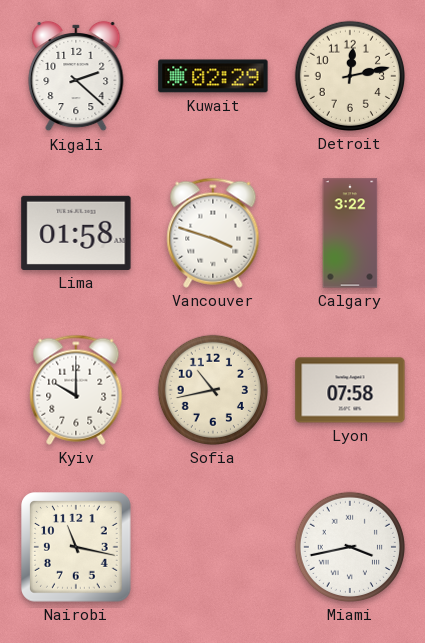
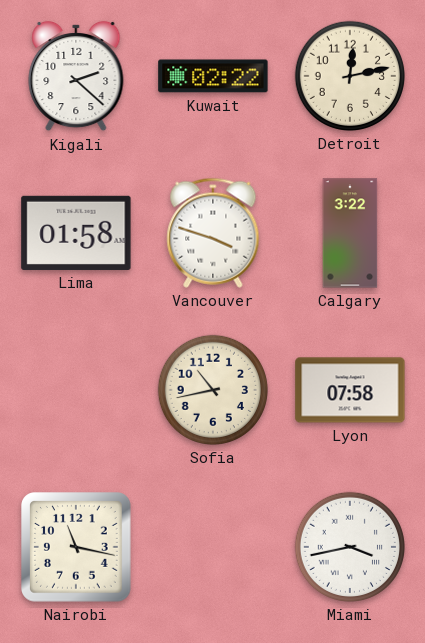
Kuwait: 02:29 -> 02:22 (213, 76)
Kyiv: 10:00 -> none (76, 390)
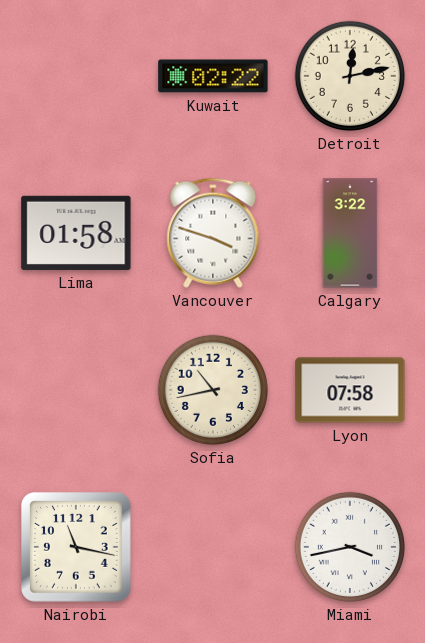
Kigali: 2:22 -> none (76, 76)
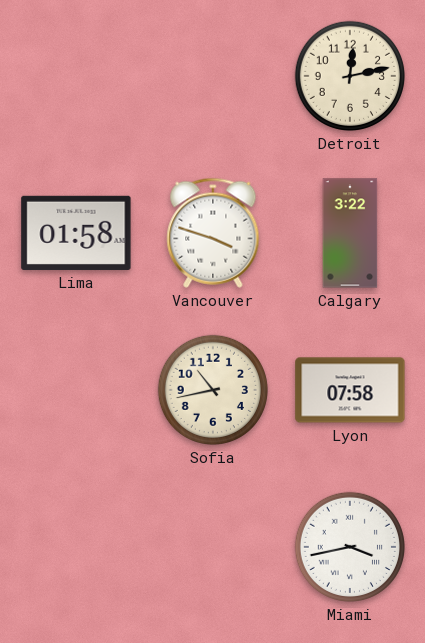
Kuwait: 02:22 -> none (213, 76)
Nairobi: 11:17 -> none (77, 548)
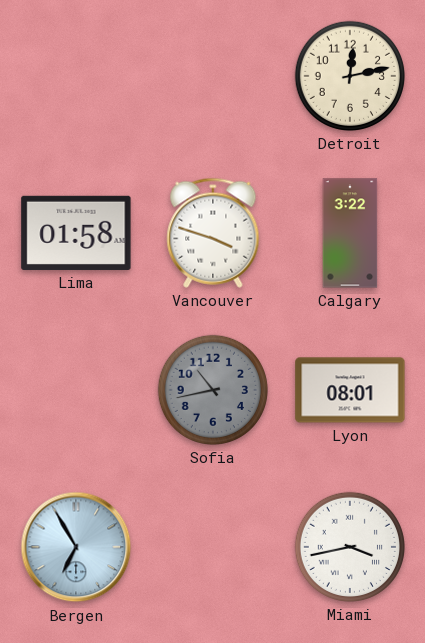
Sofia dial: cream -> grey (213, 390)
Lyon: 07:58 -> 08:01 (350, 390)
Bergen: none -> 6:55 (76, 547)
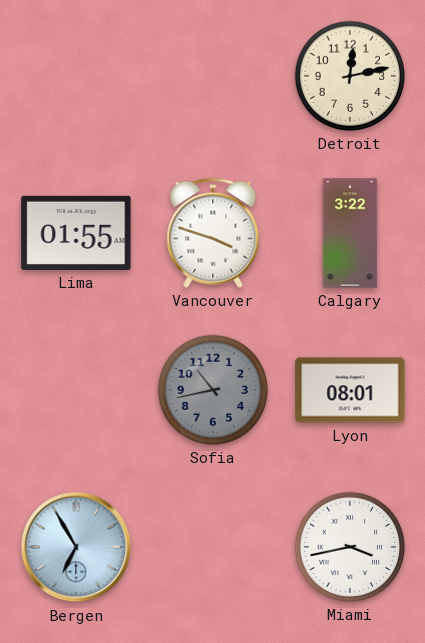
Lima: 01:58 -> 01:55 (76, 233)
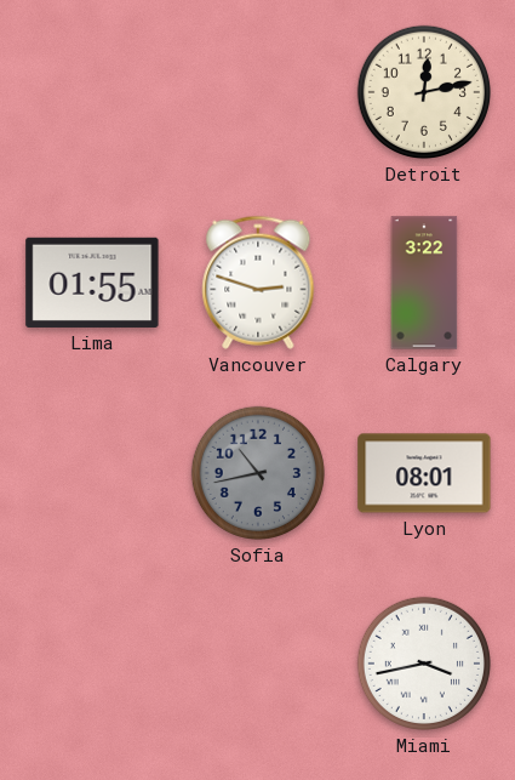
Vancouver: 3:48 -> 2:48 (258, 283)
Bergen: 6:55 -> none (76, 547)
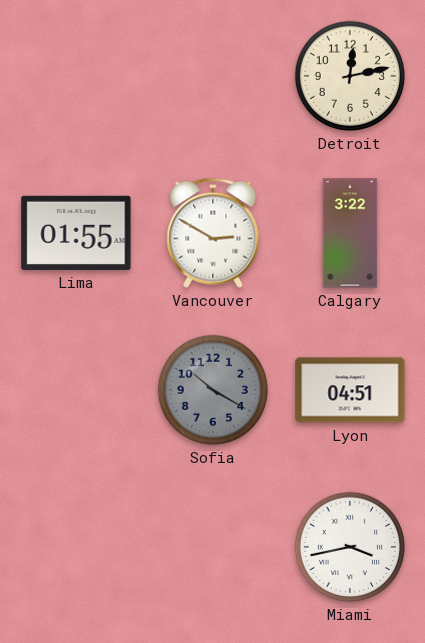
Vancouver: 2:48 -> 2:50 (213, 233)
Sofia: 10:43 -> 10:20 (213, 390)
Lyon: 08:01 -> 04:51 (350, 390)
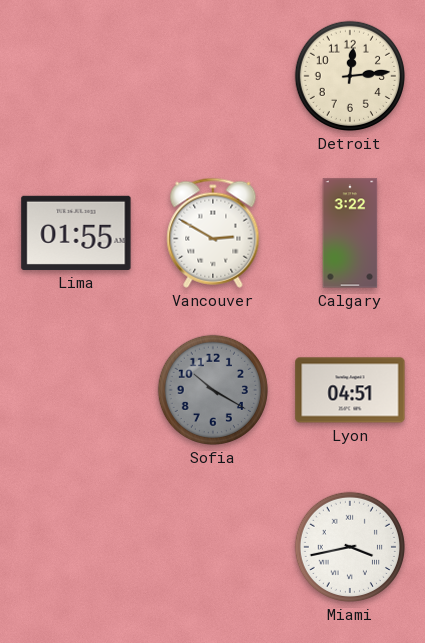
Detroit: 12:13 -> 12:14 (350, 76)
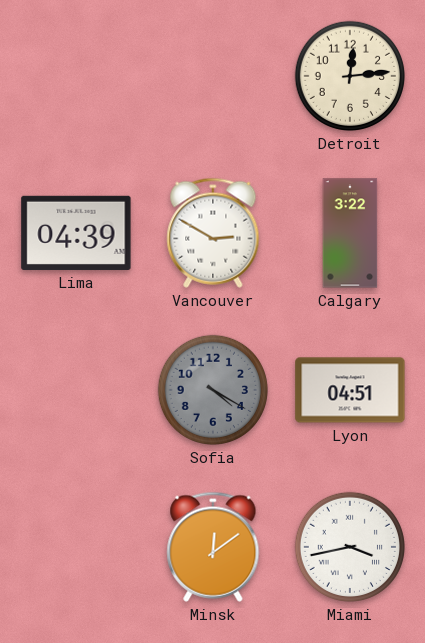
Lima: 01:55 -> 04:39 (76, 233)
Sofia: 10:20 -> 4:20 (213, 390)
Minsk: none -> 12:09 (213, 547)
